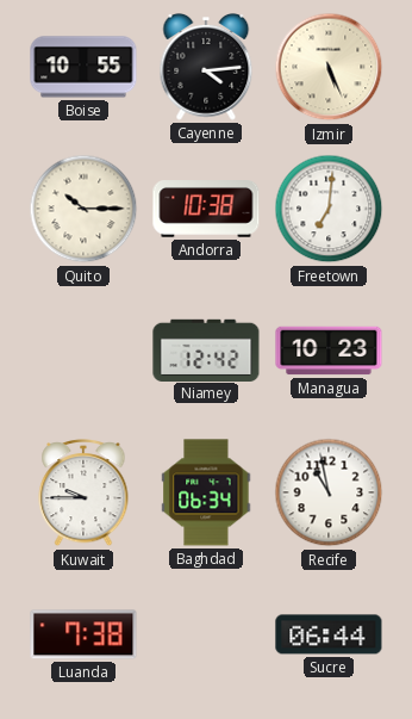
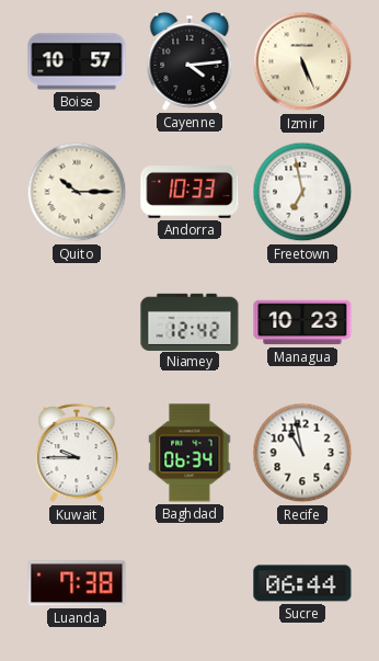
Boise: 10:55 -> 10:57 (77, 61)
Andorra: 10:38 -> 10:33 (190, 193)
Freetown: 7:01 -> 6:58 (302, 192)
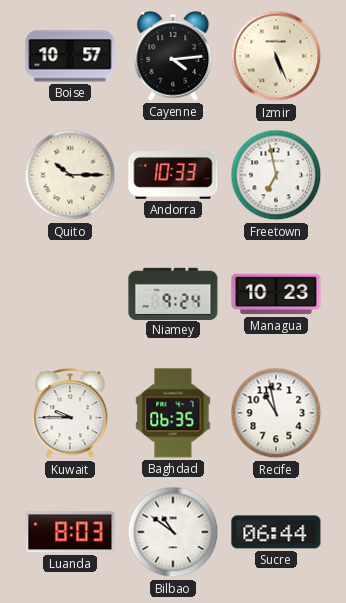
Niamey: 12:42 -> 9:24 (173, 293)
Baghdad: 06:34 -> 06:35 (173, 413)
Luanda: 7:38 -> 8:03 (70, 532)
Bilbao: none -> 10:51 (173, 532)
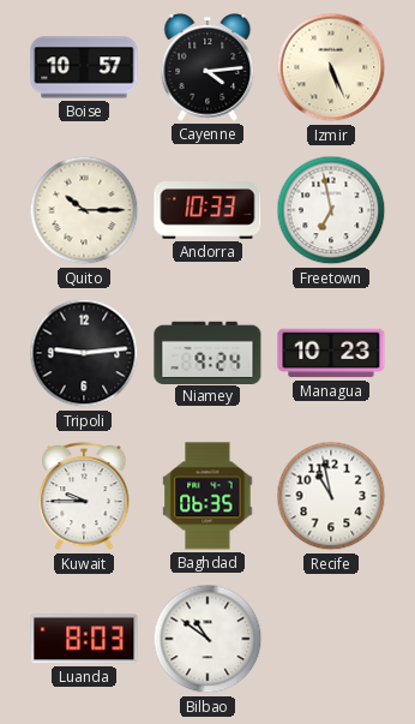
Tripoli: none -> 9:14 (84, 353)
Sucre: 06:44 -> none (276, 532)
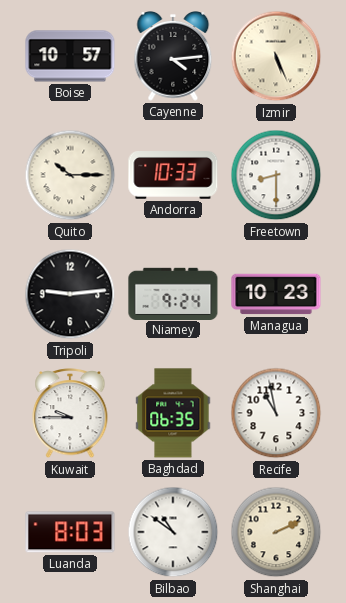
Freetown: 6:58 -> 8:30 (276, 175)
Shanghai: none -> 2:11 (276, 532)
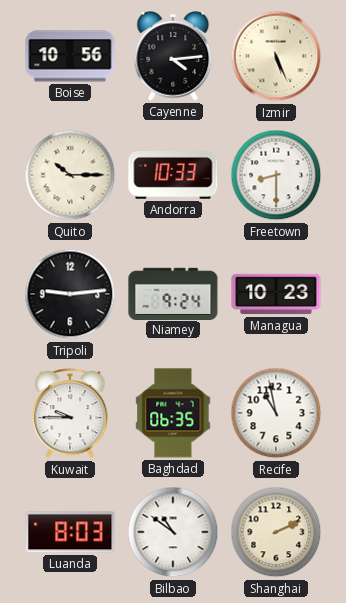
Boise: 10:57 -> 10:56 (70, 56)
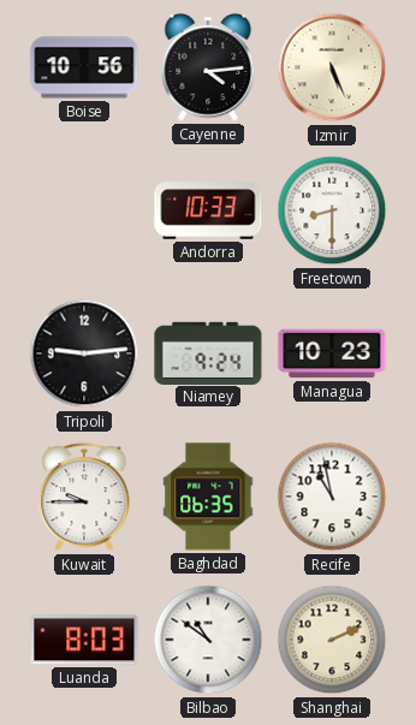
Quito: 10:15 -> none (70, 175)
